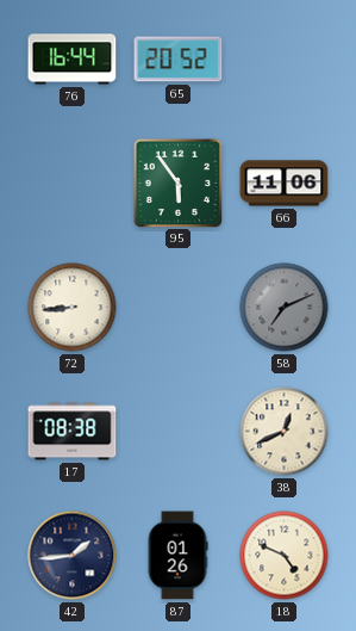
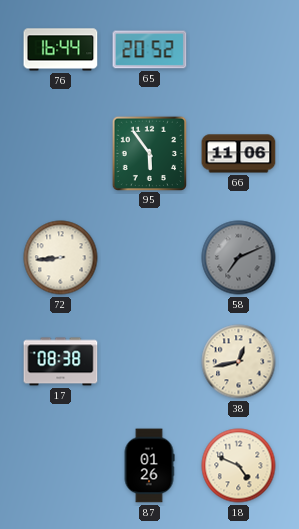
38: 12:41 -> 12:43 (239, 362)
42: 1:44 -> none (73, 556)
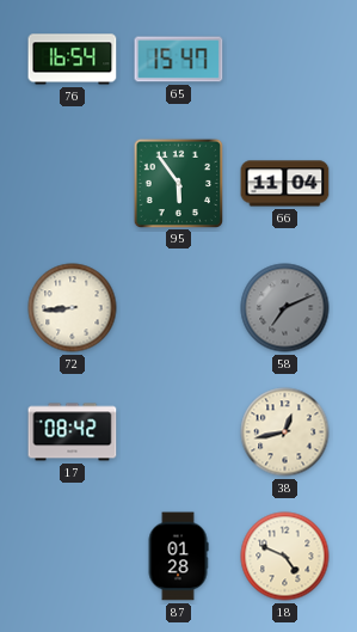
76: 16:44 -> 16:54 (73, 60)
65: 20:52 -> 15:47 (179, 60)
66: 11:06 -> 11:04 (285, 184)
17: 08:38 -> 08:42 (73, 432)
87: 01:26 -> 01:28 (178, 557)
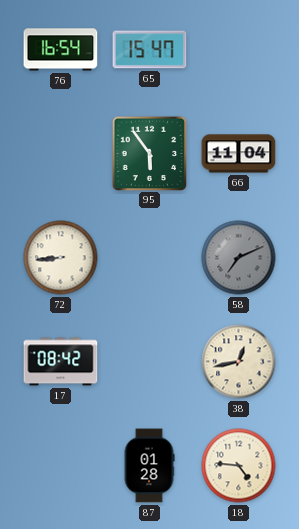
18: 4:49 -> 4:46 (239, 466)
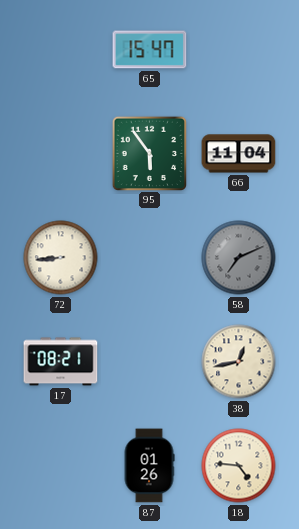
76: 16:54 -> none (61, 50)
17: 08:42 -> 08:21 (61, 362)
87: 01:28 -> 01:26 (149, 466)
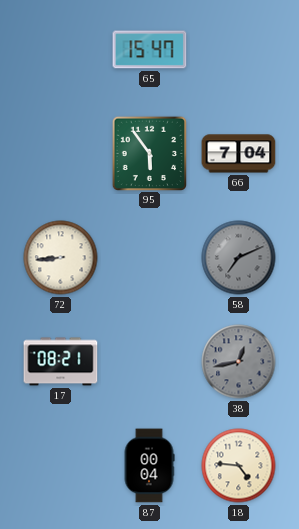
66: 11:04 -> 7:04 (239, 154)
38 dial: cream -> grey (239, 362)
87: 01:26 -> 00:04 (149, 466)
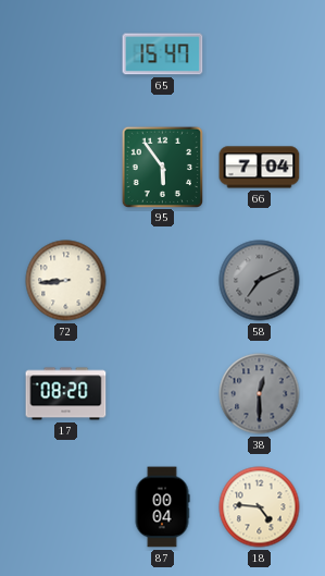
17: 08:21 -> 08:20 (66, 394)
38: 12:43 -> 12:30 (260, 394)
